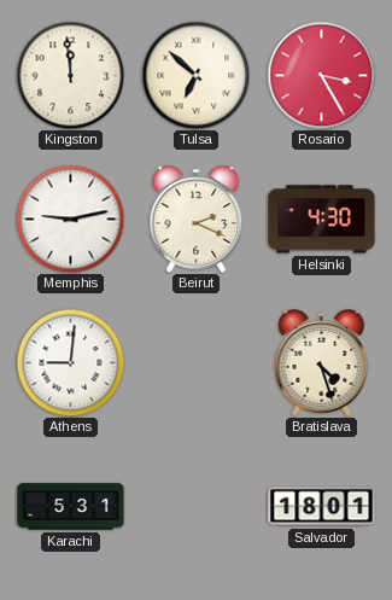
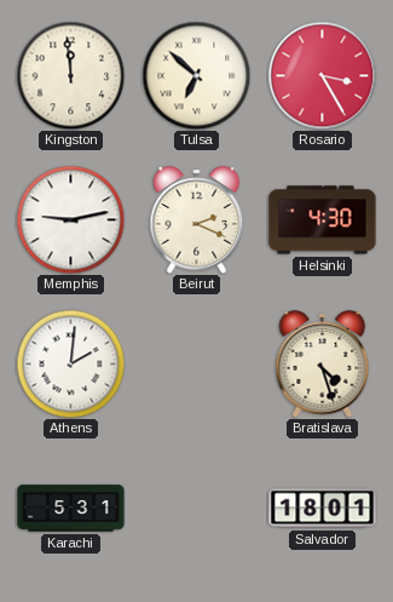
Athens: 9:01 -> 2:01 (70, 363)
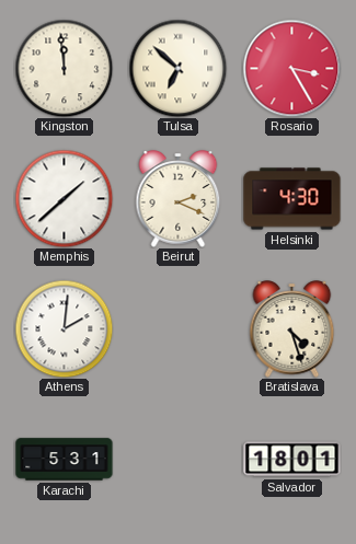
Memphis: 9:13 -> 1:38 (64, 198)
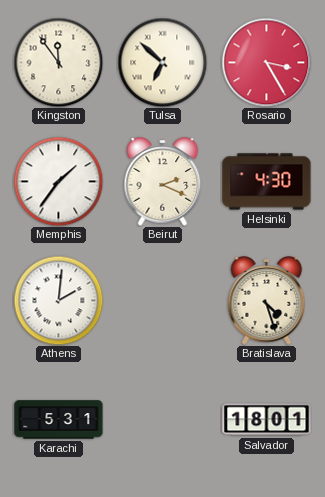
Kingston: 11:59 -> 11:54 (58, 62)
Memphis: 1:38 -> 1:36 (58, 181)
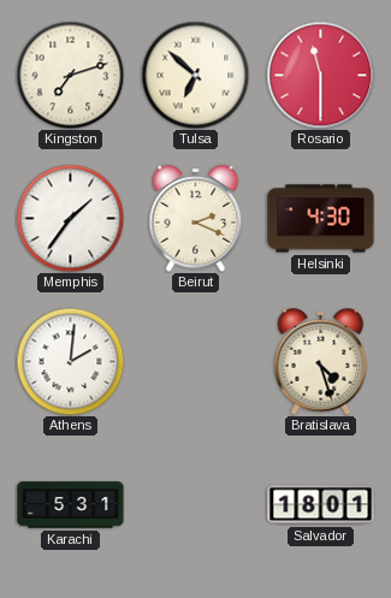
Kingston: 11:54 -> 7:12 (70, 75)
Rosario: 3:25 -> 11:30 (320, 75)
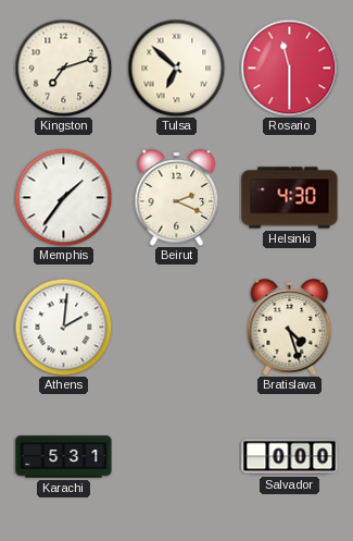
Salvador: 18:01 -> 0:00 (290, 457)
